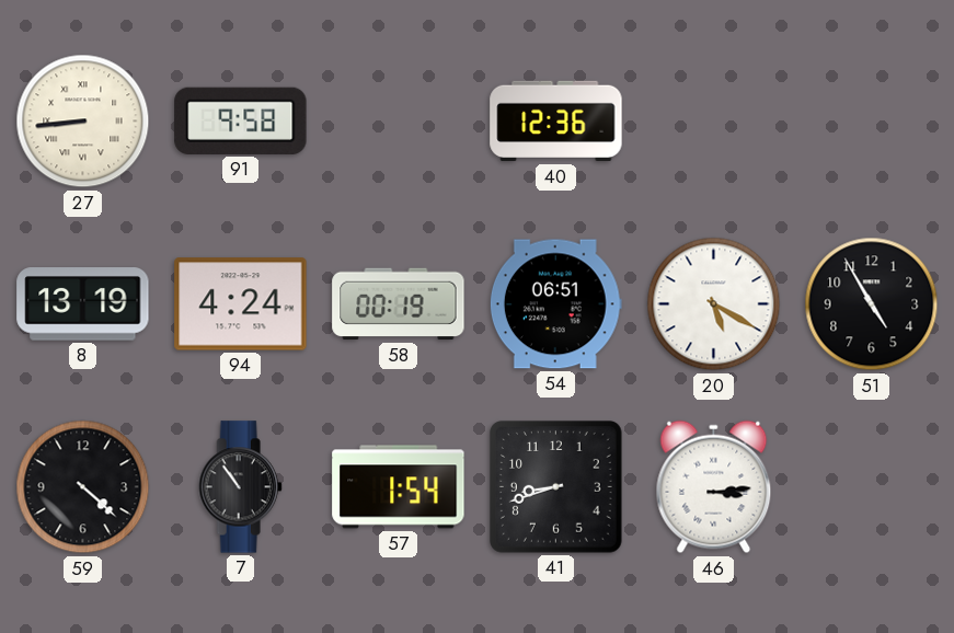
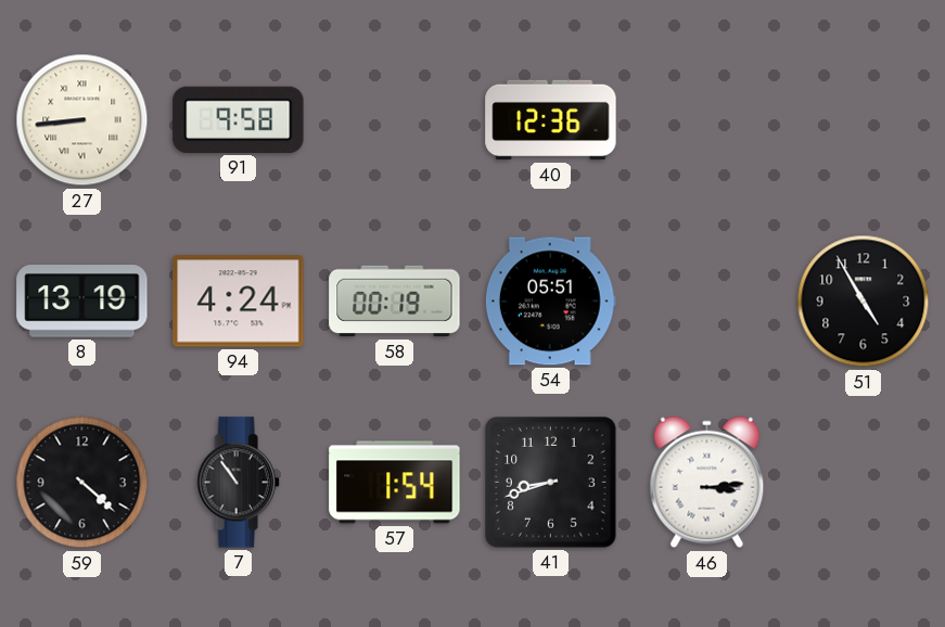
54: 06:51 -> 05:51 (550, 302)
20: 5:20 -> none (714, 304)
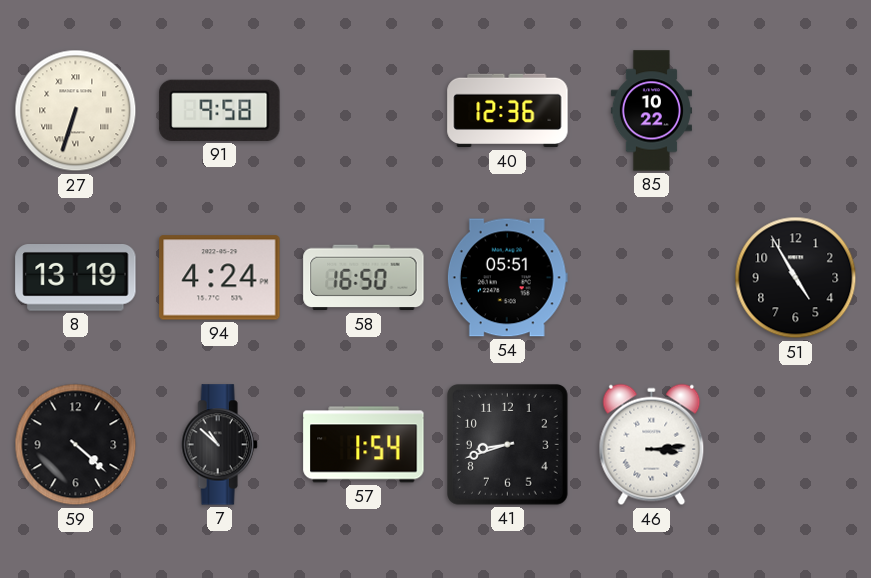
27: 8:44 -> 6:33 (76, 111)
85: none -> 10:22 (651, 111)
58: 00:19 -> 16:50 (364, 278)
7: 10:54 -> 10:52 (219, 445)
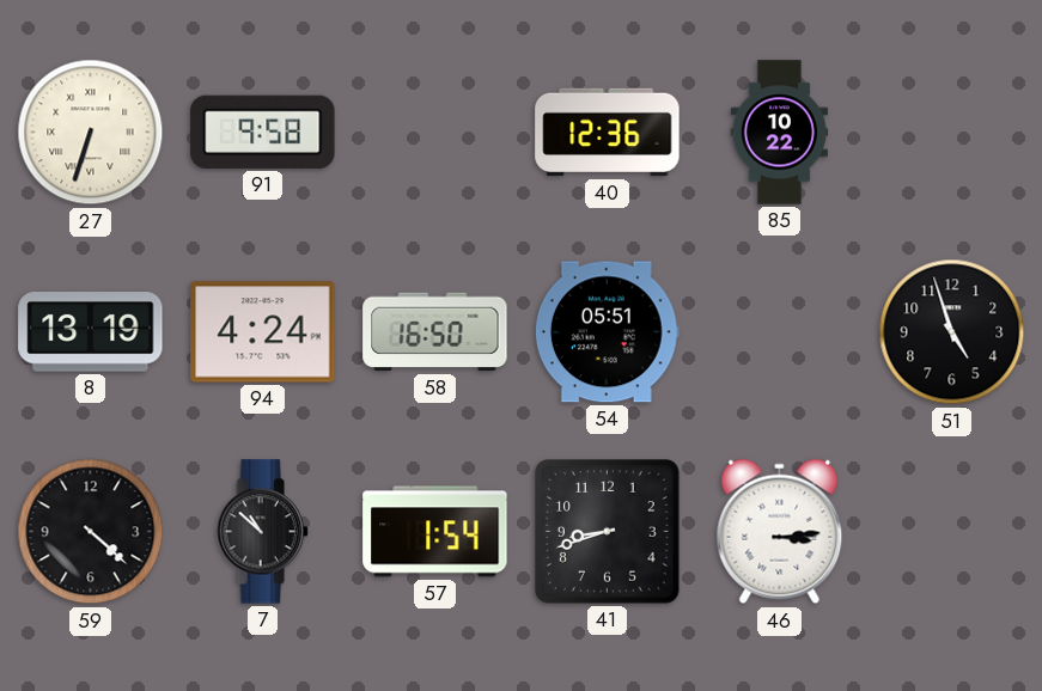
51: 4:55 -> 4:57 (952, 332)
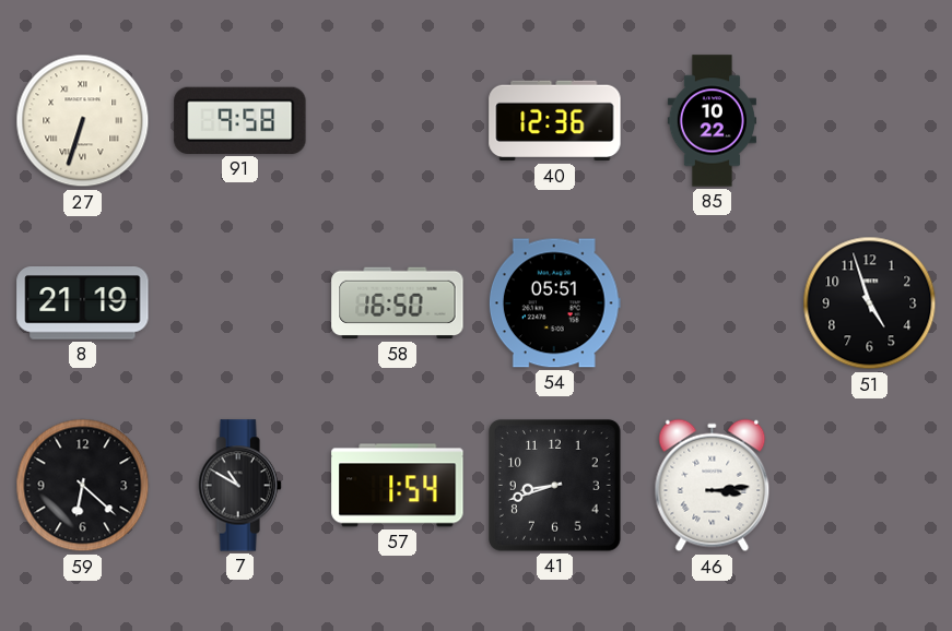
8: 13:19 -> 21:19 (83, 303)
94: 4:24 -> none (263, 332)
59: 4:22 -> 6:22 (83, 486)
7: 10:52 -> 10:50 (239, 486)
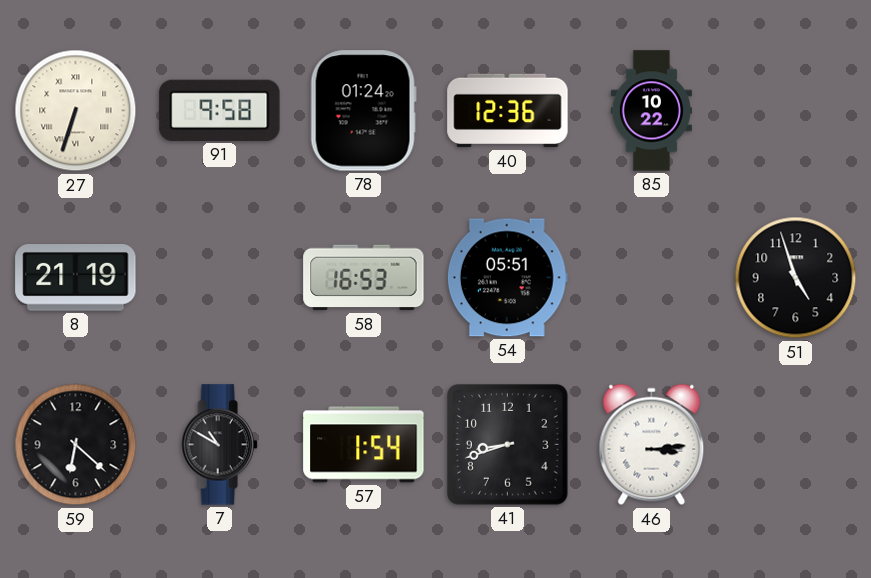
78: none -> 01:24 (363, 111)
58: 16:50 -> 16:53 (364, 278)
